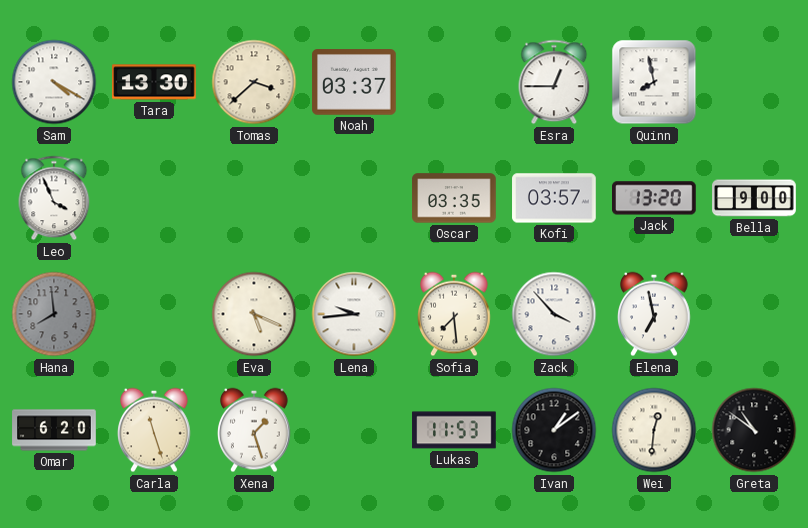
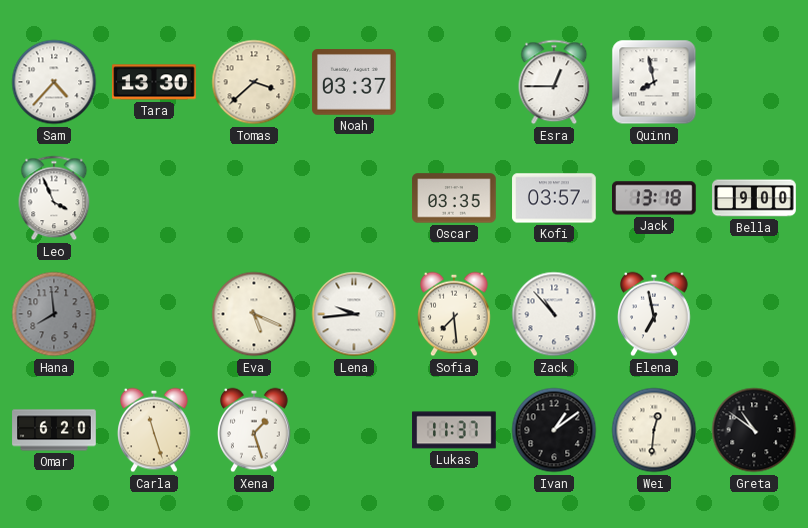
Sam: 4:20 -> 4:37 (54, 82)
Jack: 13:20 -> 13:18 (655, 198)
Zack: 3:53 -> 10:53 (554, 314)
Lukas: 11:53 -> 11:37 (454, 430)
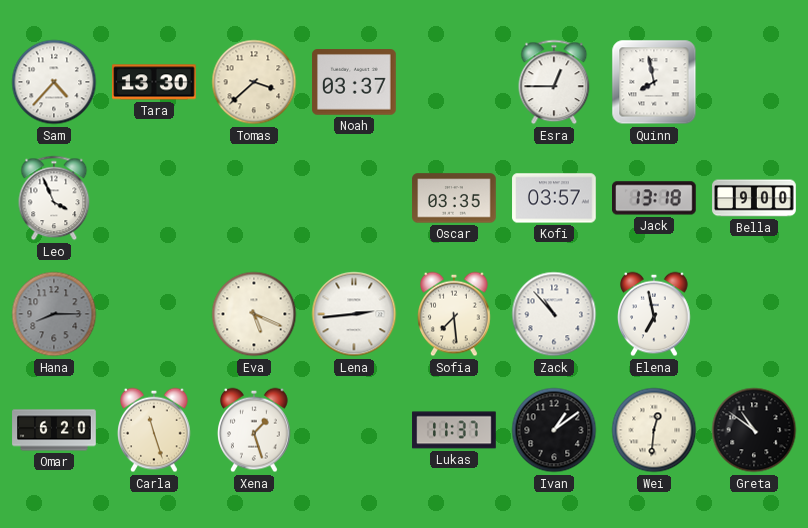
Hana: 7:59 -> 8:15 (54, 314)
Lena: 9:44 -> 2:44 (354, 314)
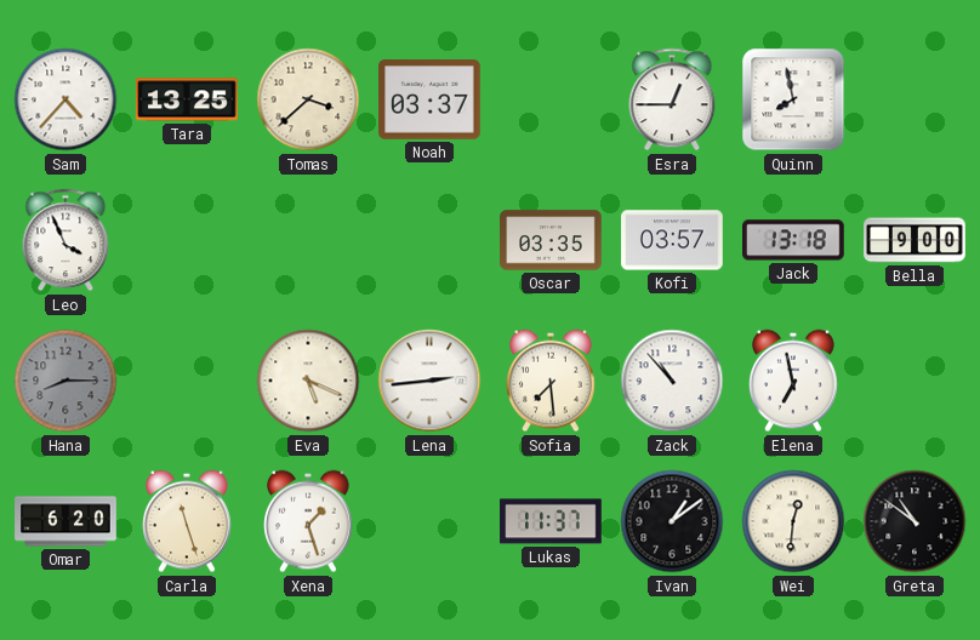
Tara: 13:30 -> 13:25 (187, 99)
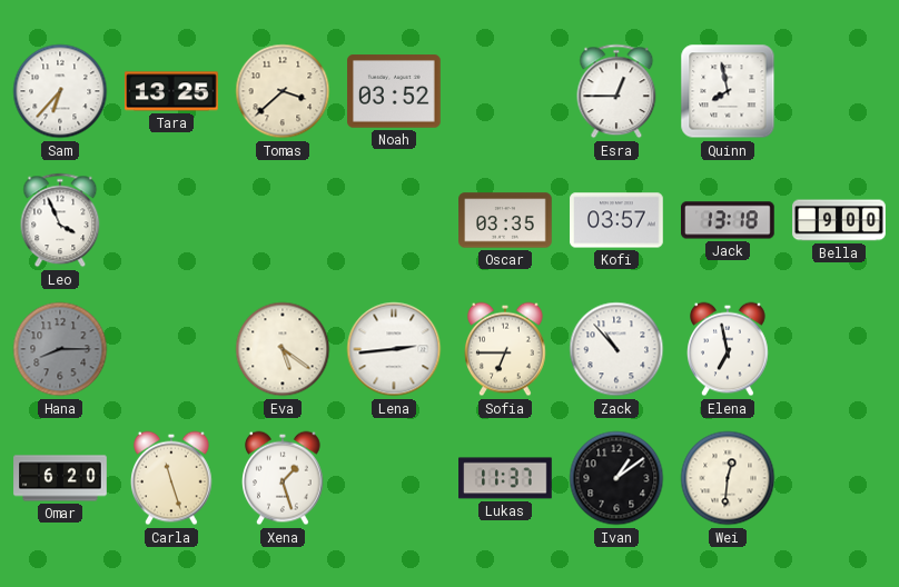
Sam: 4:37 -> 6:37 (60, 91)
Noah: 03:37 -> 03:52 (394, 91)
Eva: 5:19 -> 5:21 (283, 349)
Sofia: 7:29 -> 6:45 (506, 349)
Greta: 10:51 -> none (915, 521)
